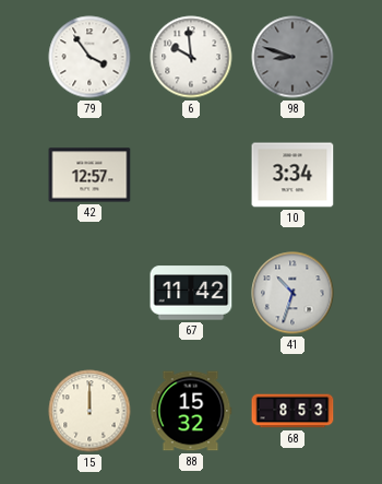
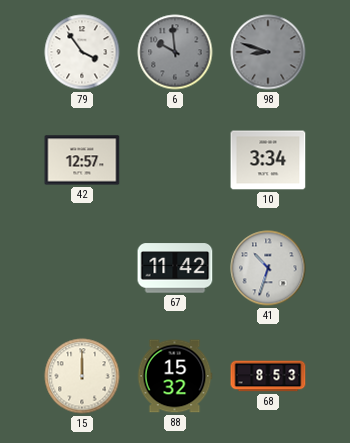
6 dial: white -> grey (175, 52)
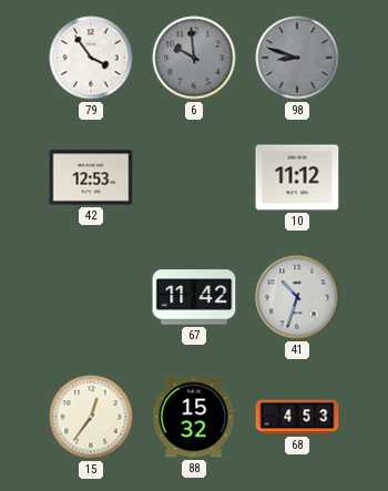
42: 12:57 -> 12:53 (91, 177)
10: 3:34 -> 11:12 (297, 177)
15: 12:00 -> 12:36 (91, 417)
68: 8:53 -> 4:53 (297, 417)
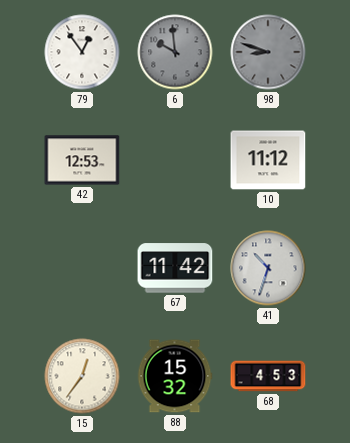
79: 3:54 -> 12:54 (82, 52)
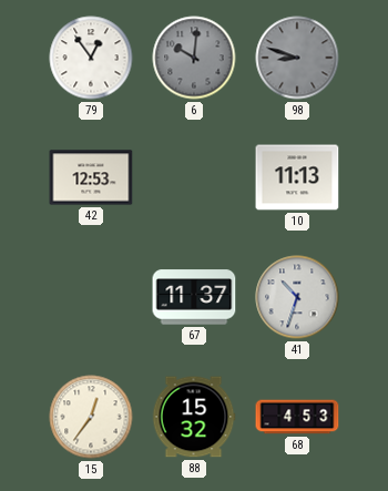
6: 9:59 -> 10:01 (194, 58)
10: 11:12 -> 11:13 (297, 177)
67: 11:42 -> 11:37 (194, 297)
